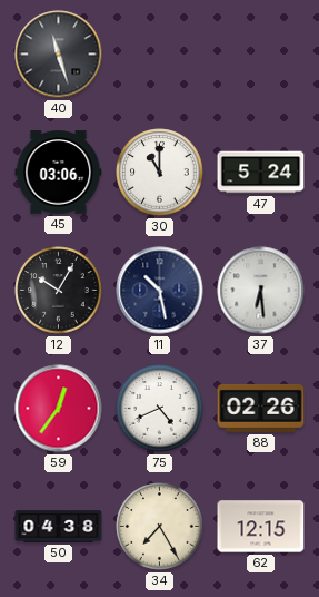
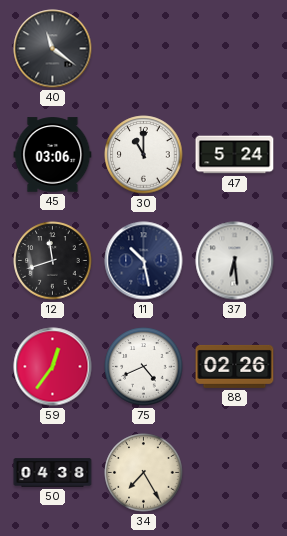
40: 11:27 -> 11:21 (53, 49)
12: 10:05 -> 11:42 (53, 261)
62: 12:15 -> none (261, 527)
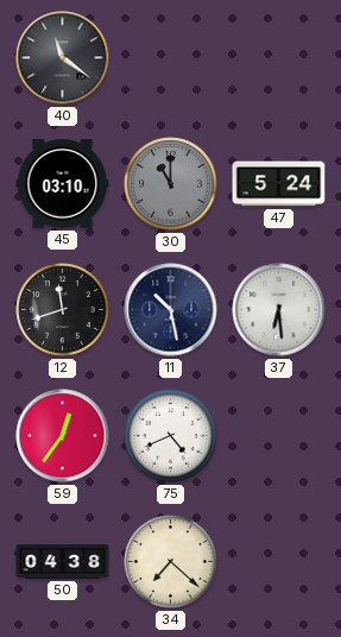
45: 03:06 -> 03:10 (63, 184)
30 dial: white -> grey (171, 184)
88: 02:26 -> none (235, 366)
34: 7:25 -> 7:22 (171, 562)
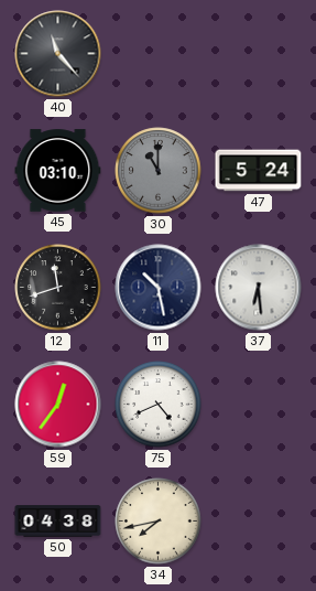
40: 11:21 -> 11:23 (58, 54)
34: 7:22 -> 7:43 (159, 522)
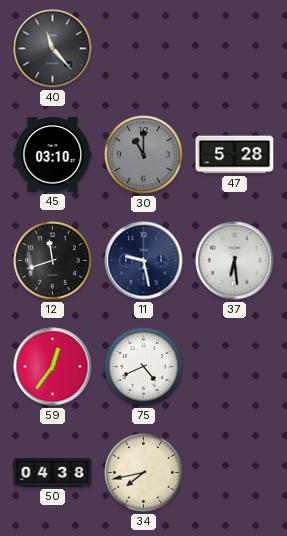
47: 5:24 -> 5:28 (235, 155)
11: 10:28 -> 9:28 (144, 261)
